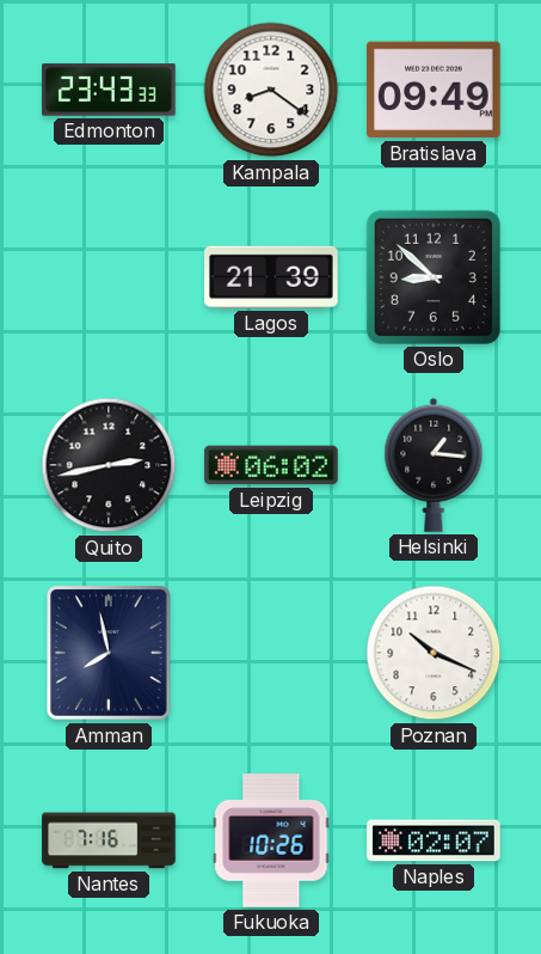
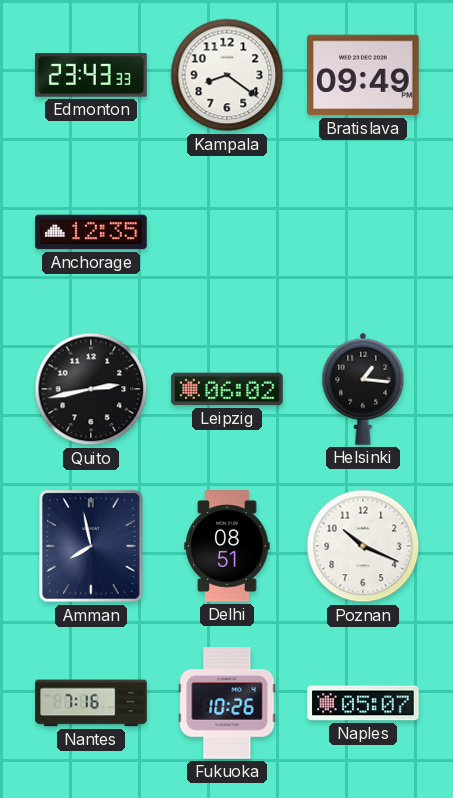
Anchorage: none -> 12:35 (91, 232)
Lagos: 21:39 -> none (271, 277)
Oslo: 8:52 -> none (434, 277)
Delhi: none -> 08:51 (227, 546)
Naples: 02:07 -> 05:07 (363, 703)
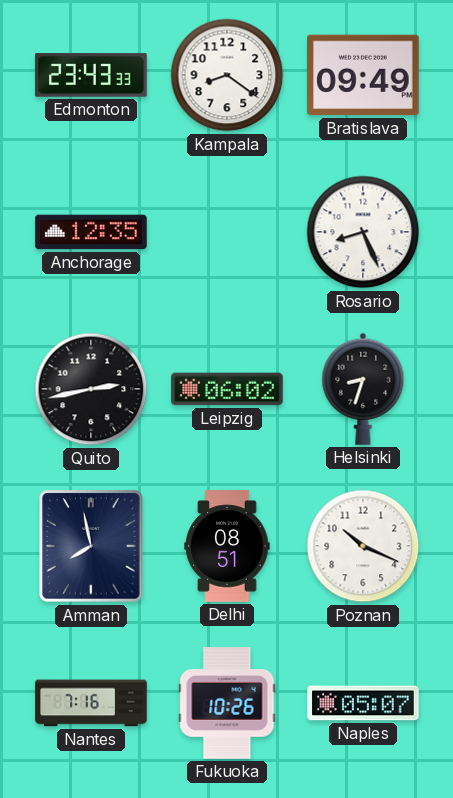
Rosario: none -> 8:26 (363, 232)
Helsinki: 1:16 -> 8:33 (363, 389)
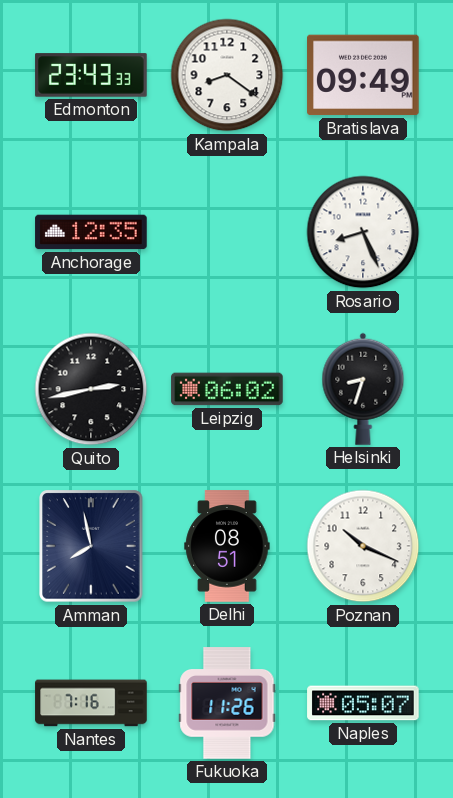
Fukuoka: 10:26 -> 11:26 (227, 703)
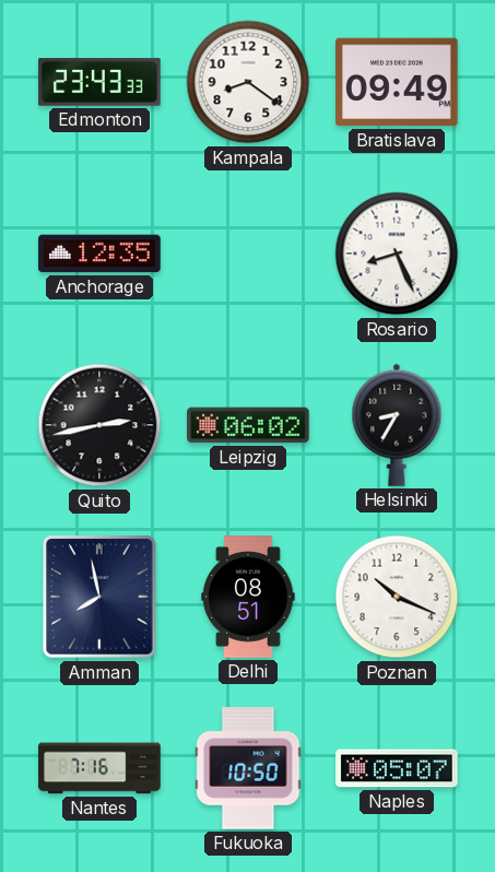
Helsinki: 8:33 -> 8:35 (397, 425)
Fukuoka: 11:26 -> 10:50 (248, 768)
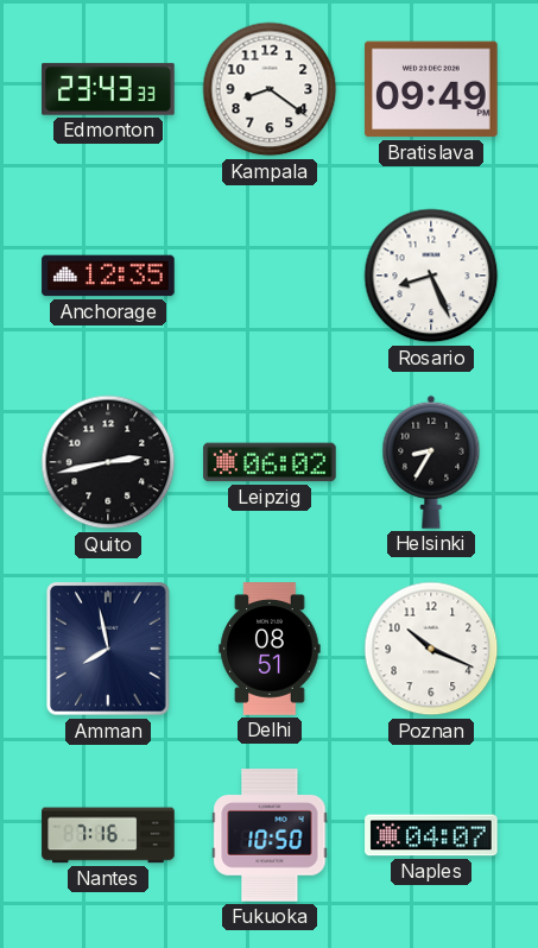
Naples: 05:07 -> 04:07 (431, 835)
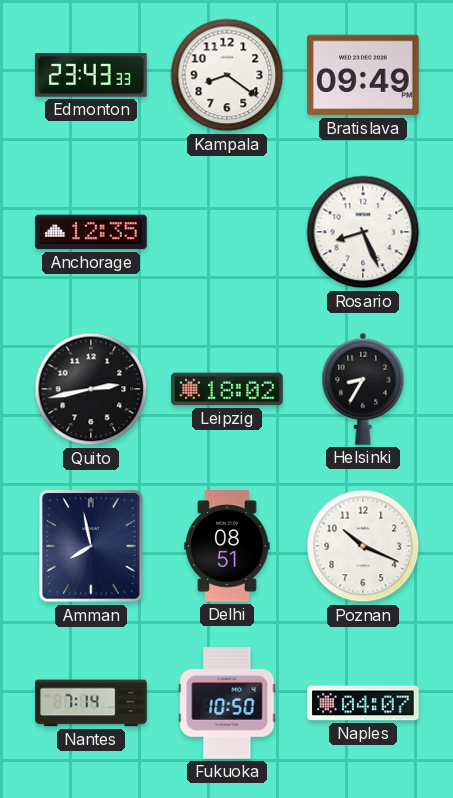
Leipzig: 06:02 -> 18:02 (227, 389)
Nantes: 7:16 -> 7:14 (91, 703)
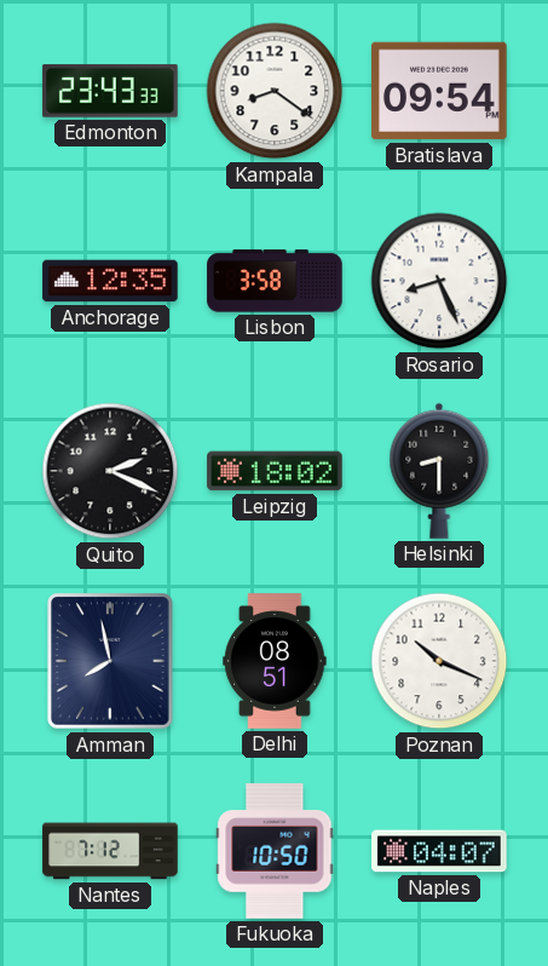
Bratislava: 09:49 -> 09:54 (439, 91)
Lisbon: none -> 3:58 (275, 281)
Quito: 2:43 -> 2:19 (110, 471)
Helsinki: 8:35 -> 8:30 (439, 471)
Nantes: 7:14 -> 7:12 (110, 851)
